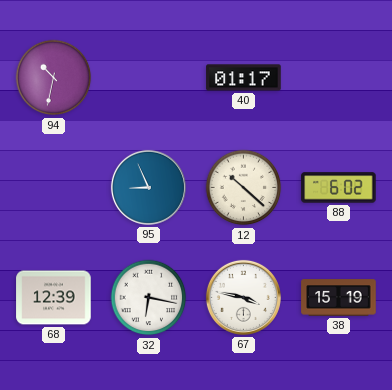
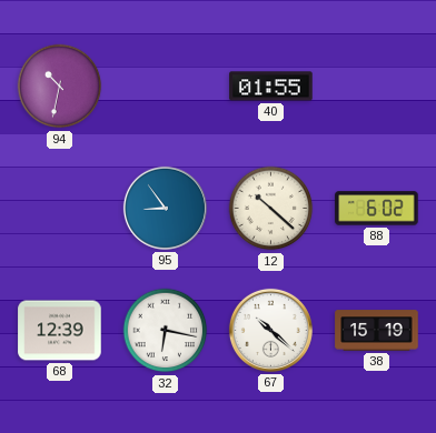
40: 01:17 -> 01:55 (271, 87)
95: 8:56 -> 8:54 (165, 208)
67: 3:47 -> 10:22 (270, 330)
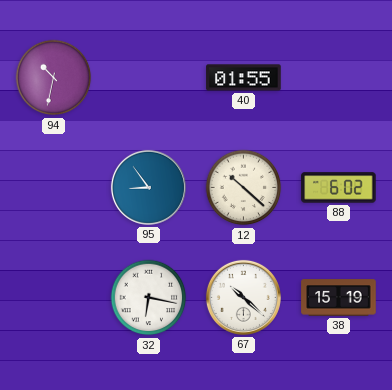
68: 12:39 -> none (60, 331)
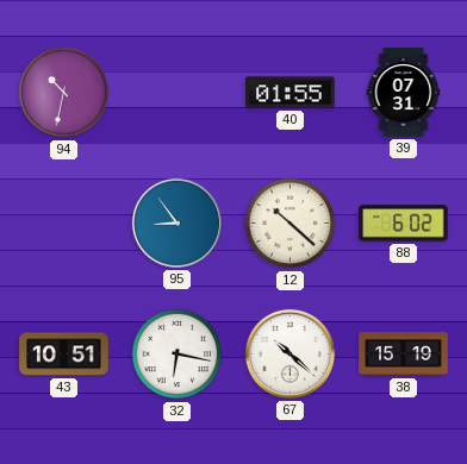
39: none -> 07:31 (404, 93)
43: none -> 10:51 (64, 355)
